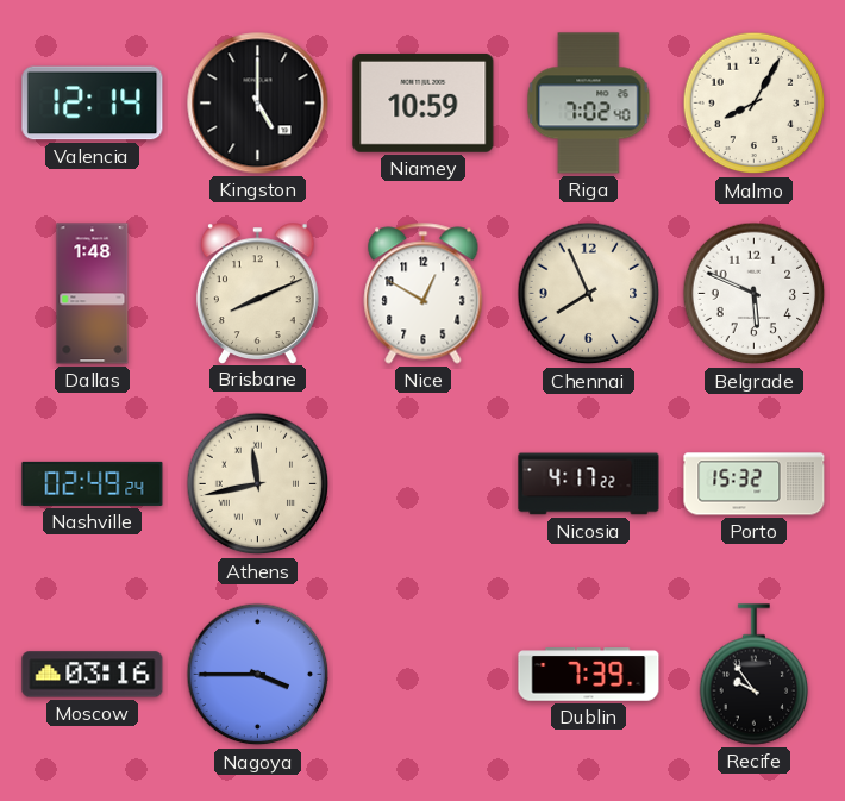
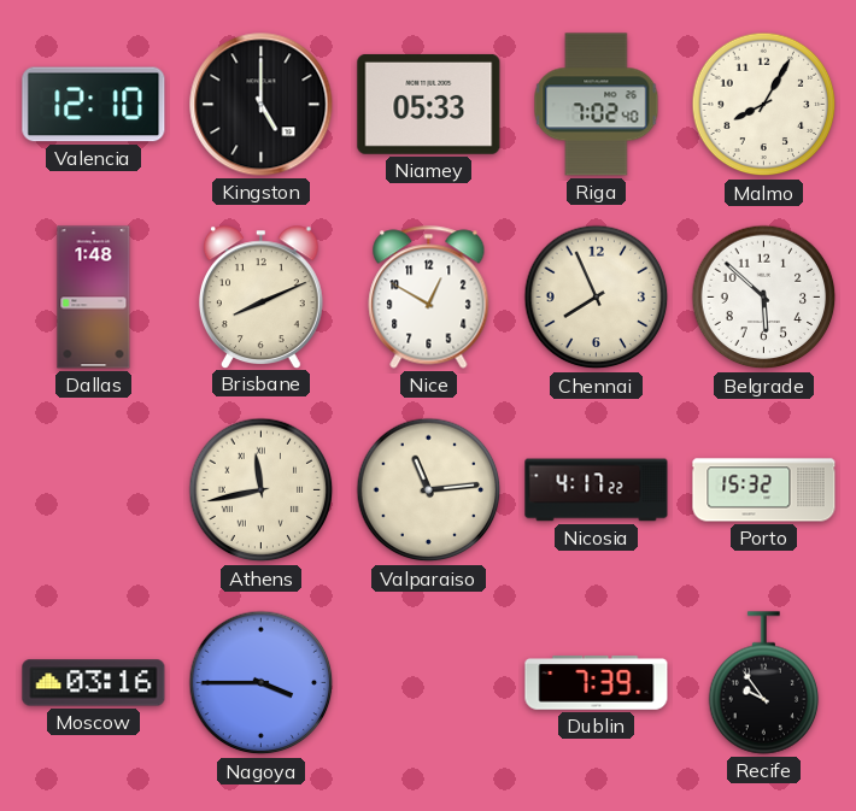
Valencia: 12:14 -> 12:10 (94, 105)
Niamey: 10:59 -> 05:33 (429, 104)
Belgrade: 5:49 -> 5:52 (764, 298)
Nashville: 02:49 -> none (93, 483)
Valparaiso: none -> 11:14 (429, 490)
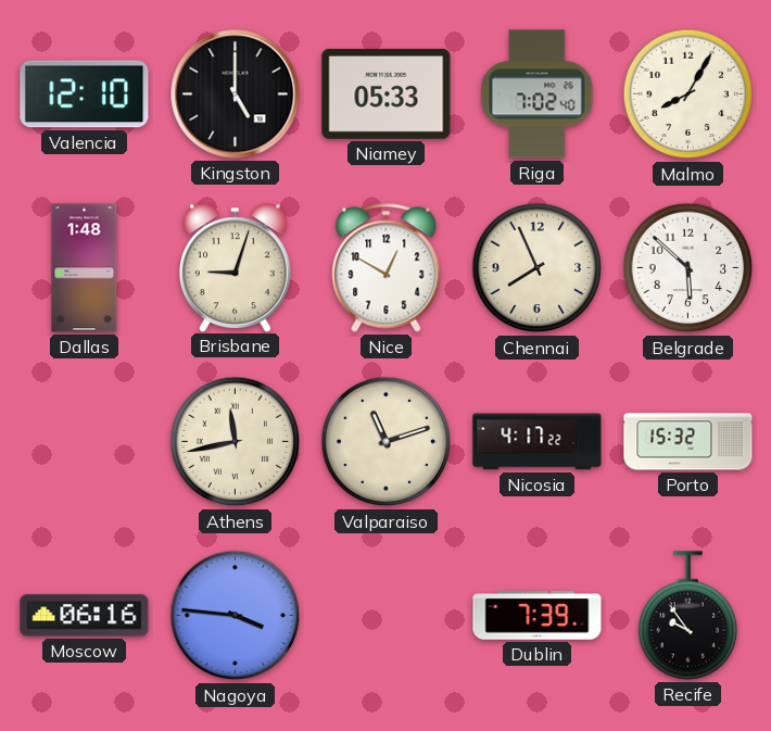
Brisbane: 8:11 -> 9:03 (235, 267)
Valparaiso: 11:14 -> 11:12 (387, 442)
Moscow: 03:16 -> 06:16 (85, 616)
Nagoya: 3:45 -> 3:46 (236, 616)
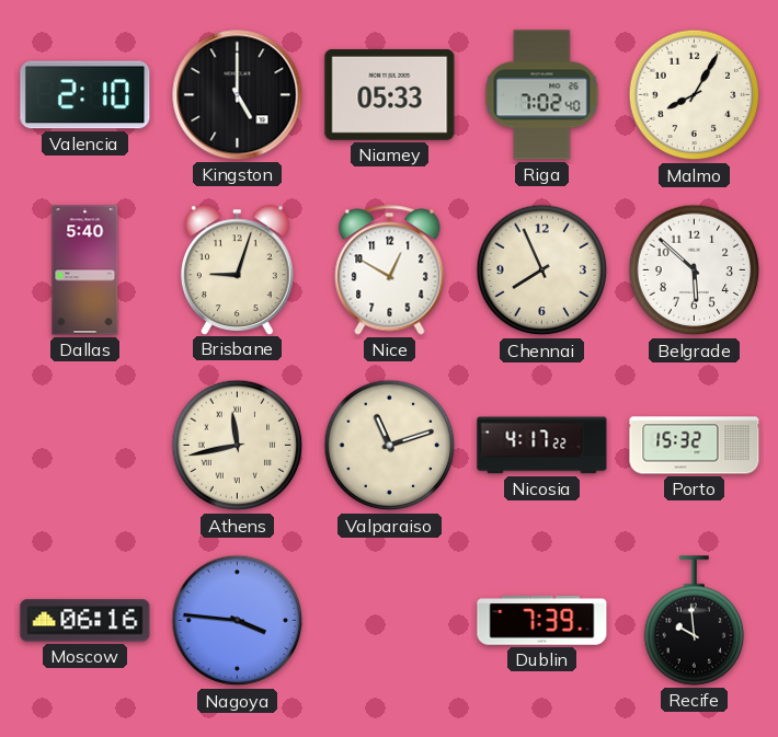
Valencia: 12:10 -> 2:10 (85, 95)
Dallas: 1:48 -> 5:40 (85, 270)
Recife: 9:54 -> 9:59 (695, 621)
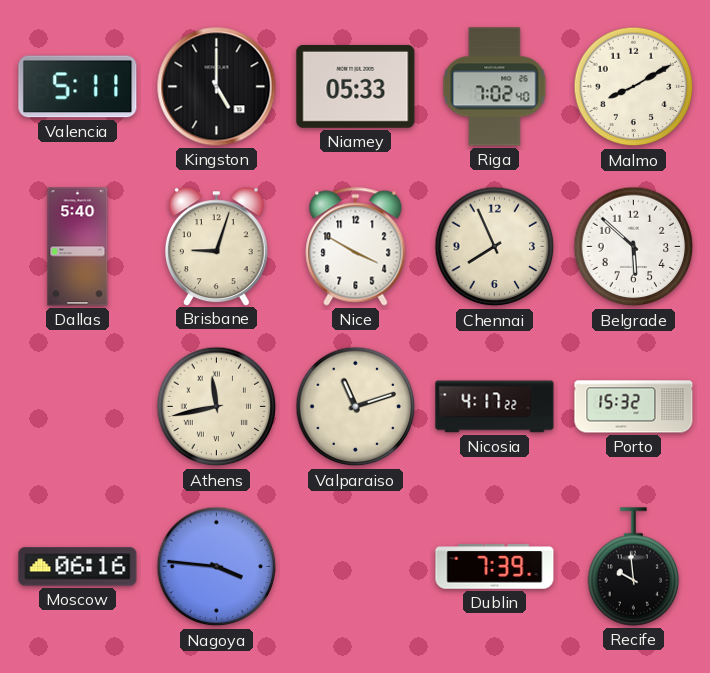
Valencia: 2:10 -> 5:11 (78, 87)
Malmo: 8:05 -> 8:10 (634, 87)
Nice: 12:50 -> 3:50 (356, 247)
